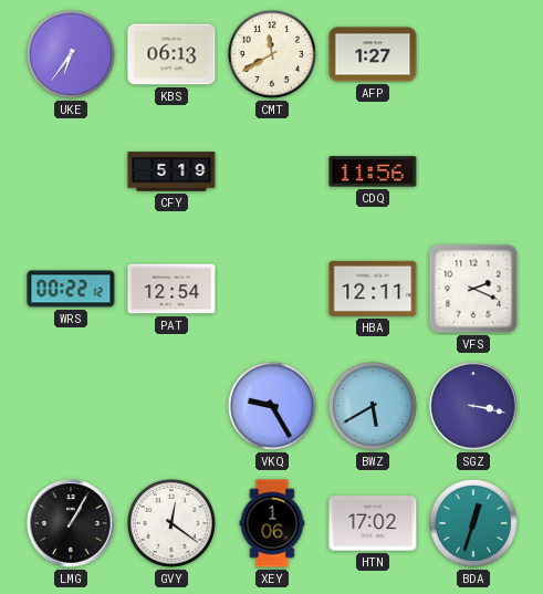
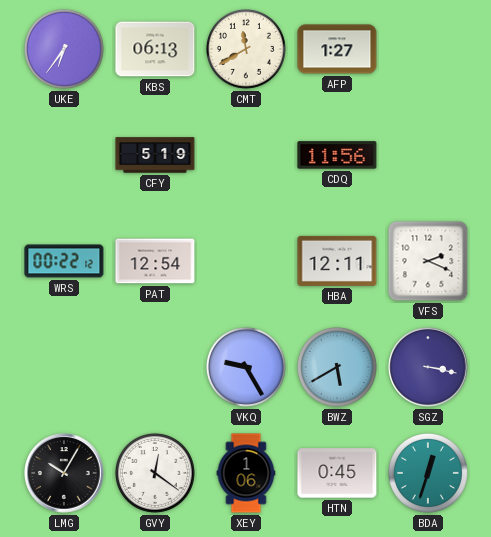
LMG: 1:05 -> 10:05 (64, 473)
HTN: 17:02 -> 0:45 (337, 473)
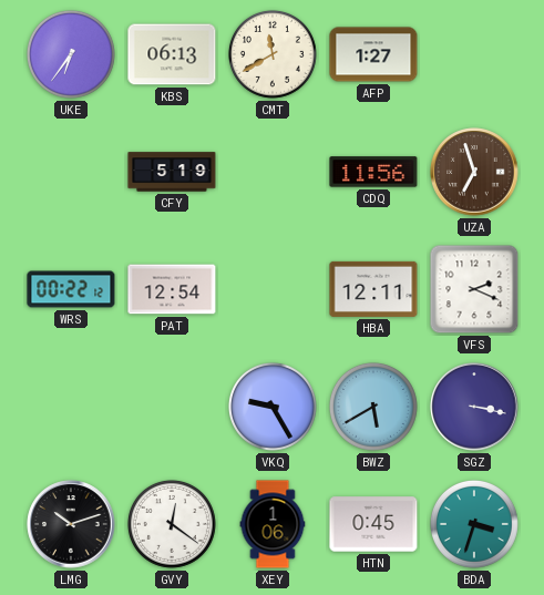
UZA: none -> 6:57 (474, 172)
LMG: 10:05 -> 10:12 (71, 524)
BDA: 12:33 -> 3:33 (474, 524)
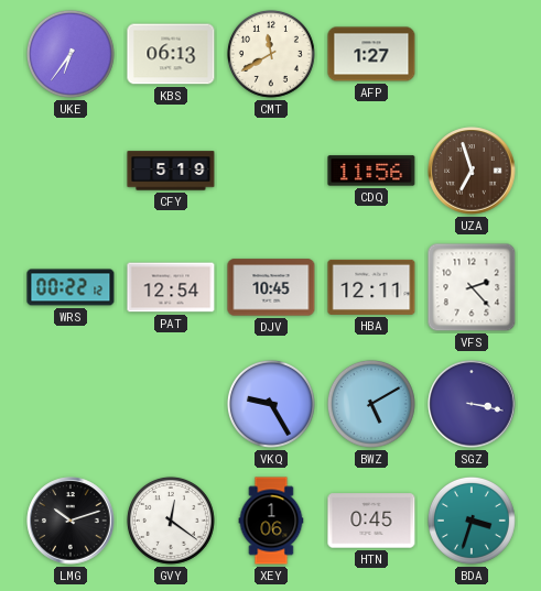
DJV: none -> 10:45 (271, 287)
VFS: 2:19 -> 2:23 (472, 287)
BWZ: 5:40 -> 5:10 (371, 404)
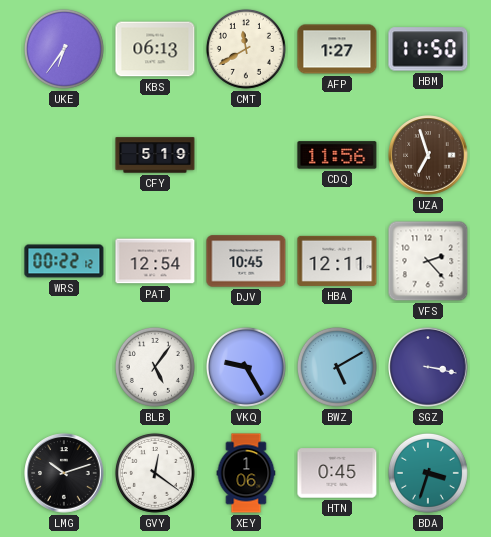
HBM: none -> 11:50 (428, 49)
BLB: none -> 5:06 (155, 367)
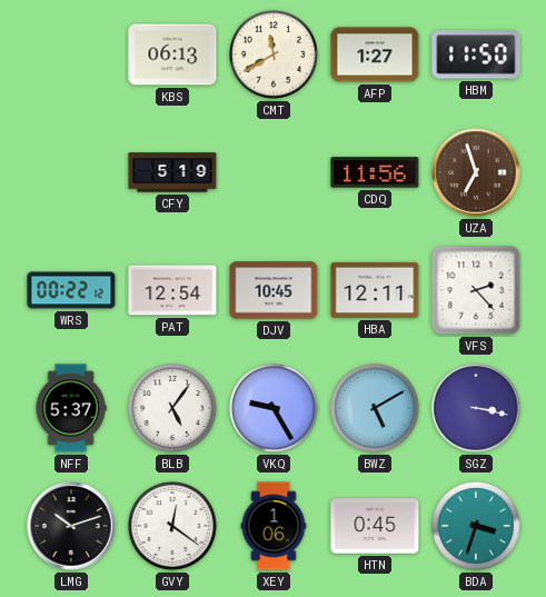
UKE: 6:36 -> none (64, 49)
NFF: none -> 5:37 (71, 408)
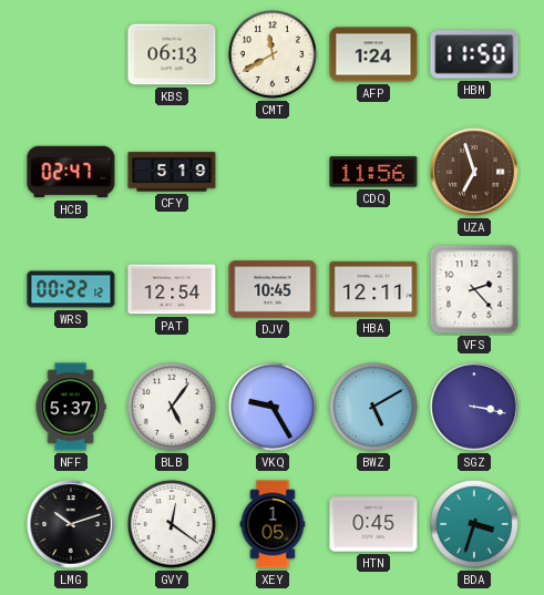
AFP: 1:27 -> 1:24 (373, 54)
HCB: none -> 02:47 (71, 172)
XEY: 1:06 -> 1:05 (273, 524)
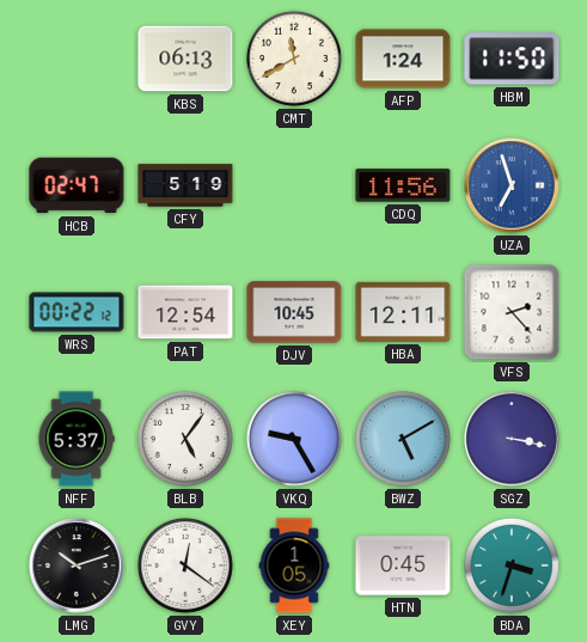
UZA dial: brown -> blue (512, 185)
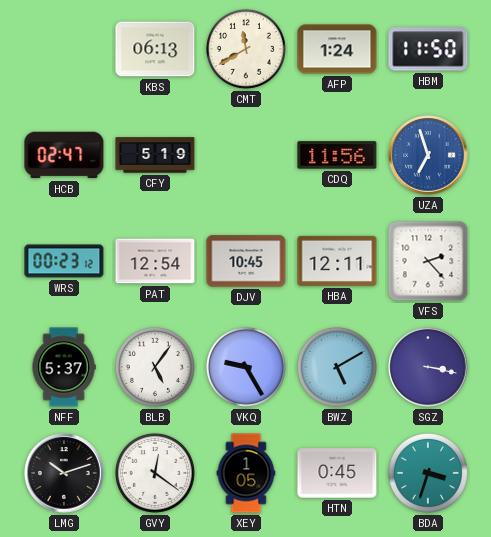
WRS: 00:22 -> 00:23 (64, 261)
